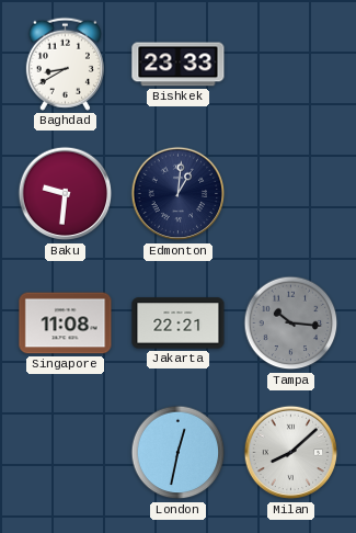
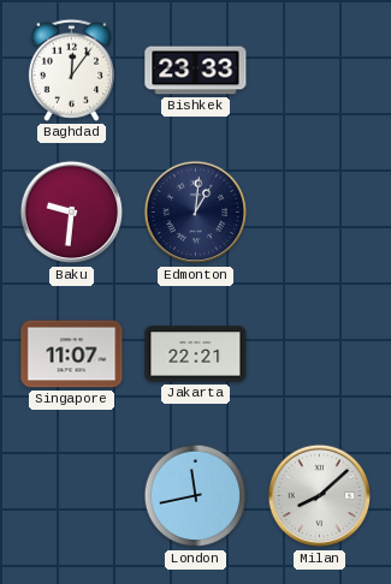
Baghdad: 8:40 -> 12:06 (71, 70)
Singapore: 11:08 -> 11:07 (72, 354)
Tampa: 10:16 -> none (291, 324)
London: 12:32 -> 11:43 (196, 496)
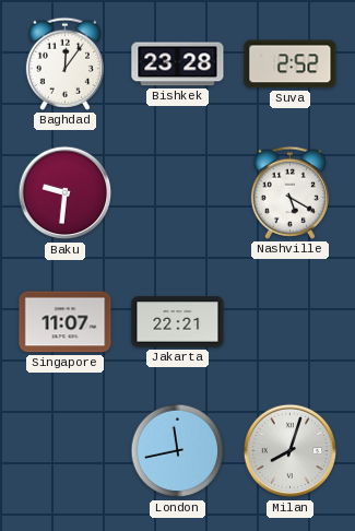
Bishkek: 23:33 -> 23:28 (178, 64)
Suva: none -> 2:52 (291, 64)
Edmonton: 1:01 -> none (196, 213)
Nashville: none -> 5:20 (289, 192)
Milan: 8:08 -> 8:03 (291, 451)
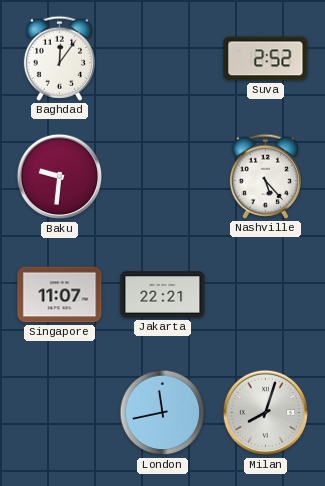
Bishkek: 23:28 -> none (178, 64)
Nashville: 5:20 -> 5:23 (265, 176)
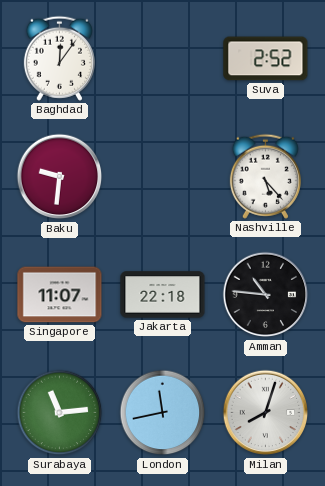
Jakarta: 22:21 -> 22:18 (163, 295)
Amman: none -> 10:46 (266, 295)
Surabaya: none -> 11:14 (60, 413)
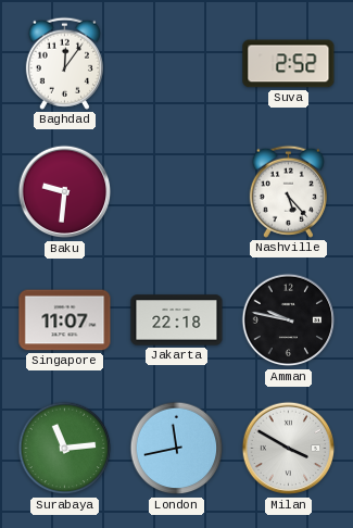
Amman: 10:46 -> 9:47 (289, 320)
Milan: 8:03 -> 3:50 (289, 449)
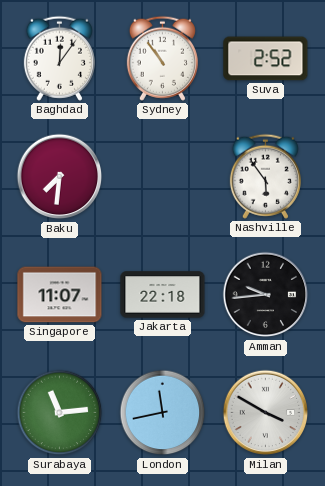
Sydney: none -> 10:54 (162, 58)
Baku: 9:31 -> 7:31 (60, 177)
Nashville: 5:23 -> 5:54 (265, 176)
Amman: 9:47 -> 9:44 (266, 295)
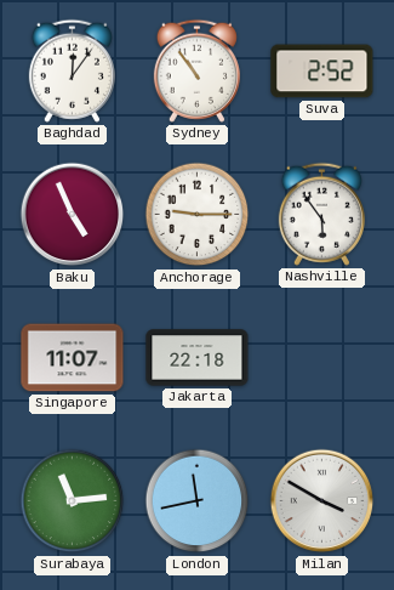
Baku: 7:31 -> 4:56 (73, 215)
Anchorage: none -> 9:15 (198, 215)
Amman: 9:44 -> none (266, 295)
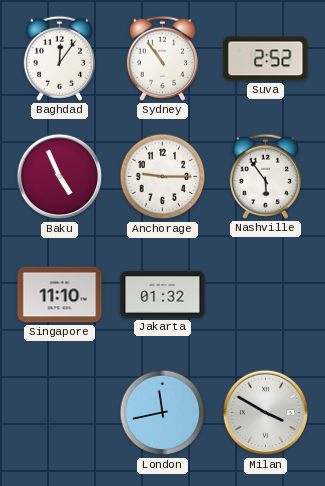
Singapore: 11:07 -> 11:10 (60, 295)
Jakarta: 22:18 -> 01:32 (163, 295)
Surabaya: 11:14 -> none (73, 501)
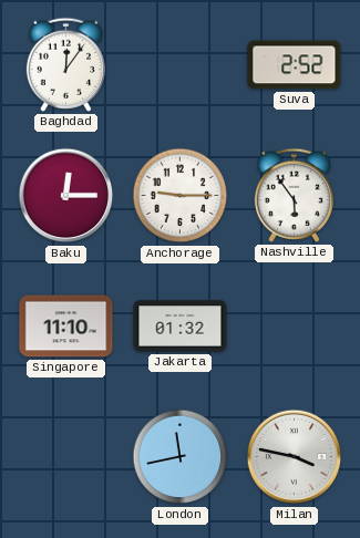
Sydney: 10:54 -> none (162, 58)
Baku: 4:56 -> 12:15 (66, 196)
Milan: 3:50 -> 3:47 (295, 457)
